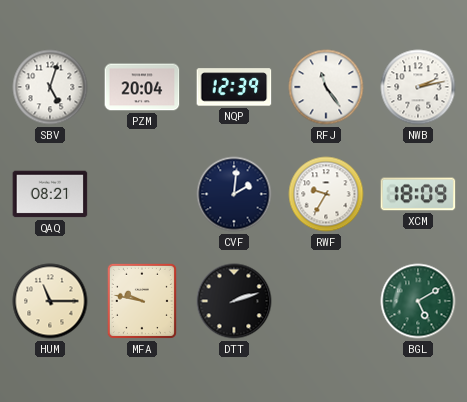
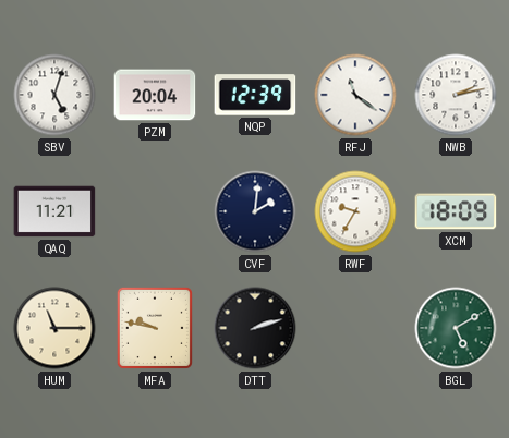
RFJ: 11:24 -> 11:21 (355, 95)
QAQ: 08:21 -> 11:21 (54, 211)
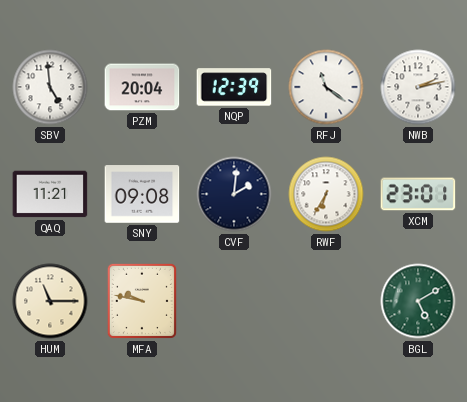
SBV: 5:03 -> 4:59 (50, 87)
SNY: none -> 09:08 (142, 194)
RWF: 9:35 -> 6:35 (326, 194)
XCM: 18:09 -> 23:01 (418, 194)
DTT: 2:12 -> none (255, 328)
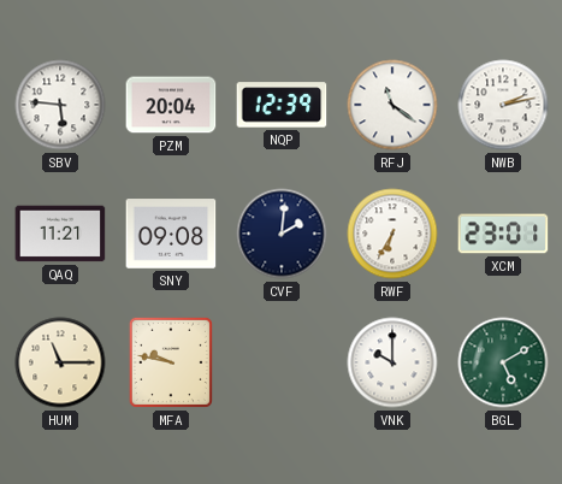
SBV: 4:59 -> 5:46 (60, 105)
VNK: none -> 10:00 (392, 362)
